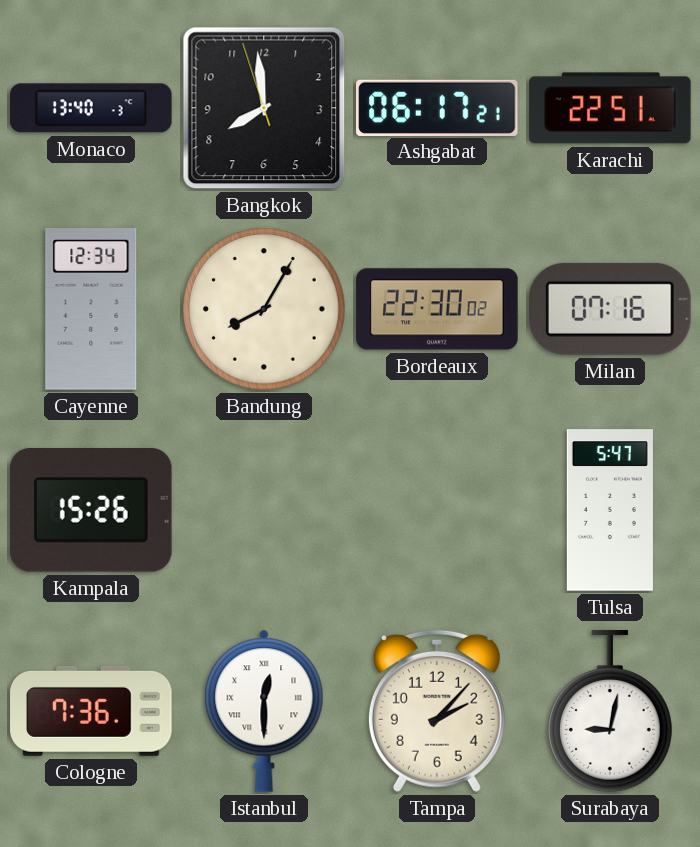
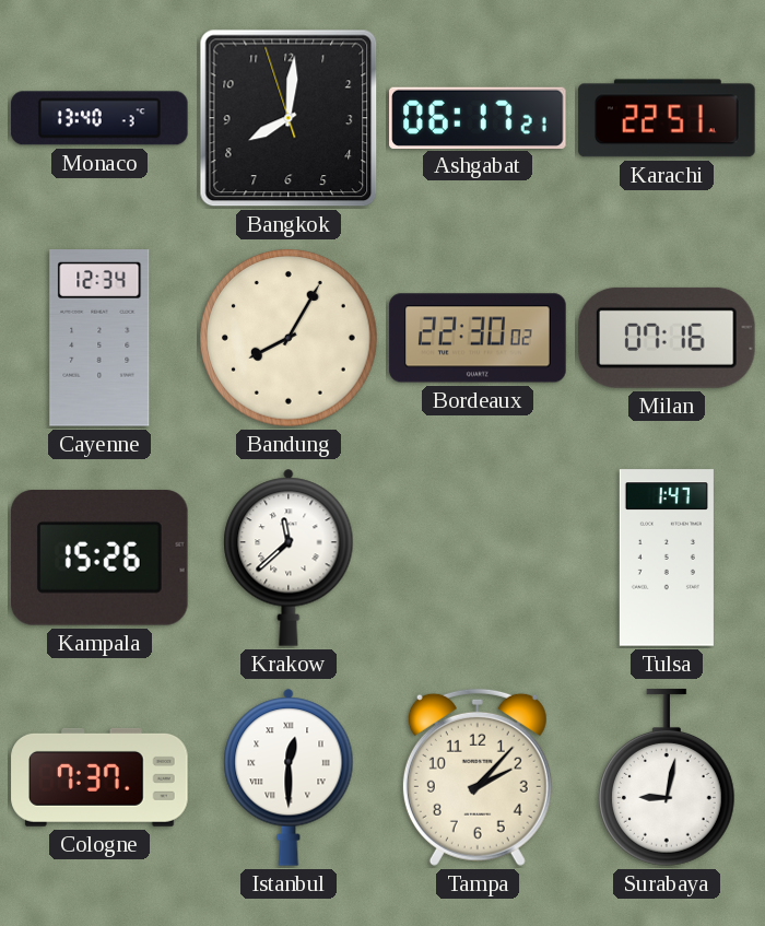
Bangkok: 7:58 -> 8:00 (289, 118)
Krakow: none -> 11:38 (289, 558)
Tulsa: 5:47 -> 1:47 (667, 558)
Cologne: 7:36 -> 7:37 (99, 777)
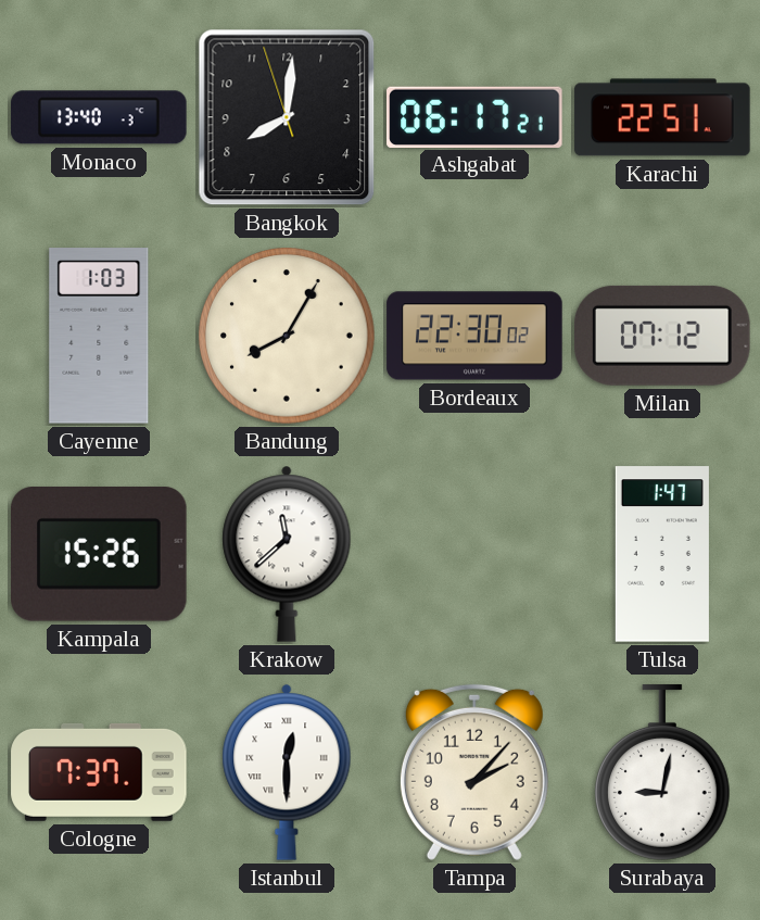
Cayenne: 12:34 -> 1:03 (99, 336)
Milan: 07:16 -> 07:12 (663, 336)
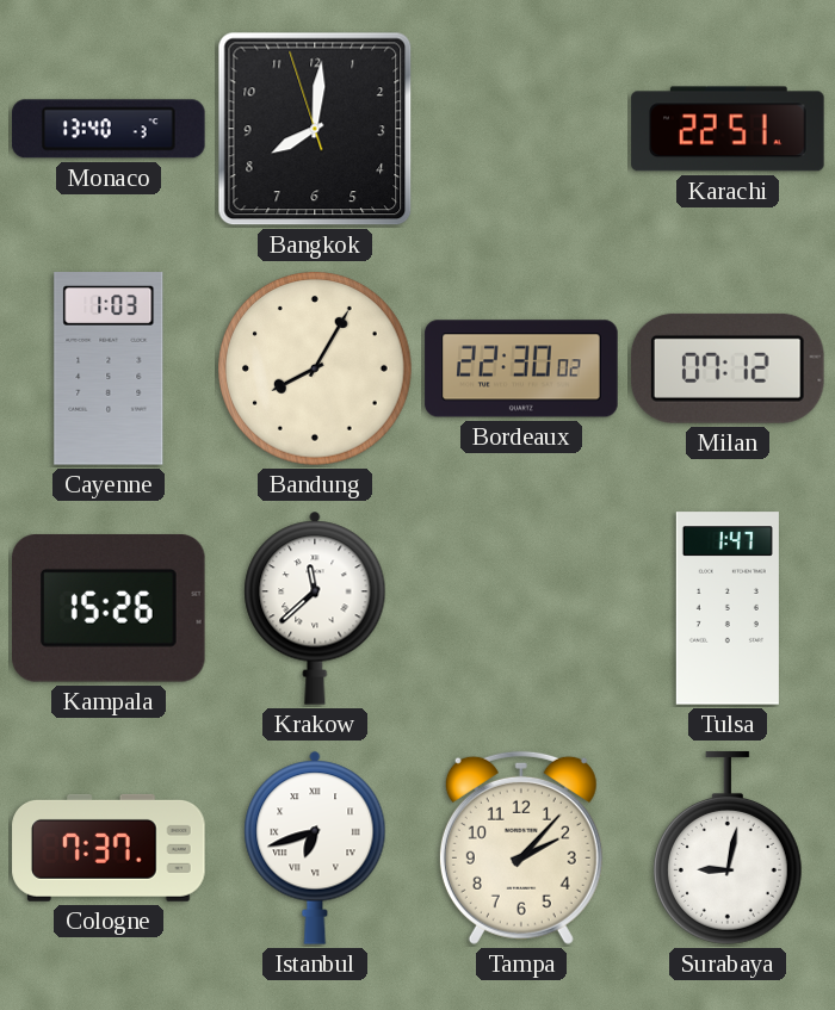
Ashgabat: 06:17 -> none (474, 116)
Istanbul: 12:30 -> 6:42 (315, 848)
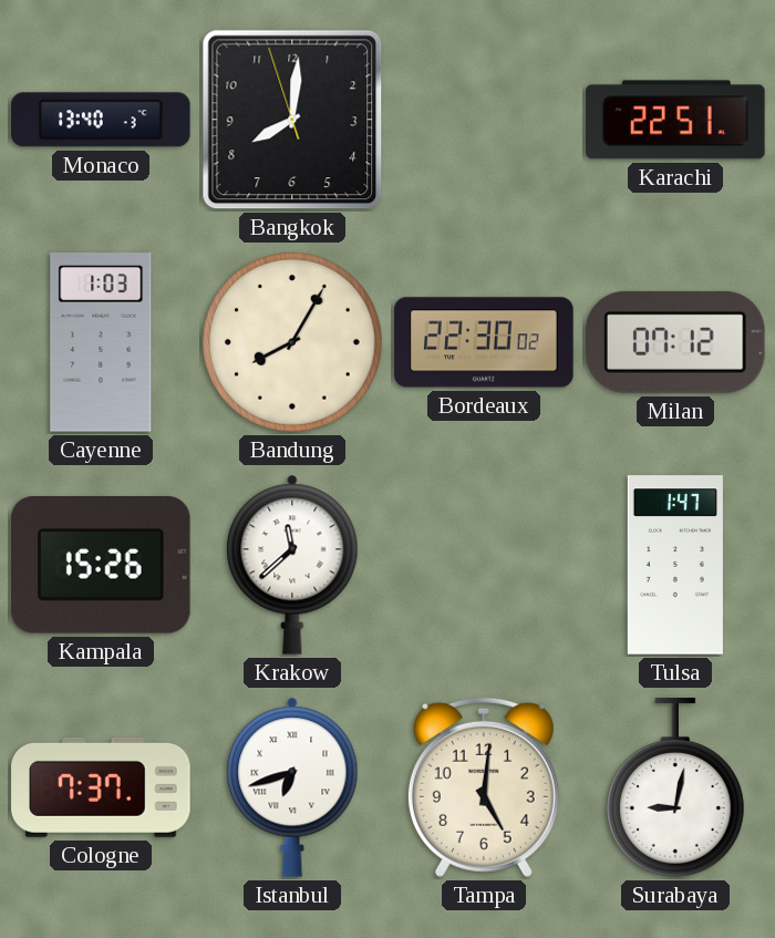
Tampa: 2:07 -> 5:01 (484, 787)
